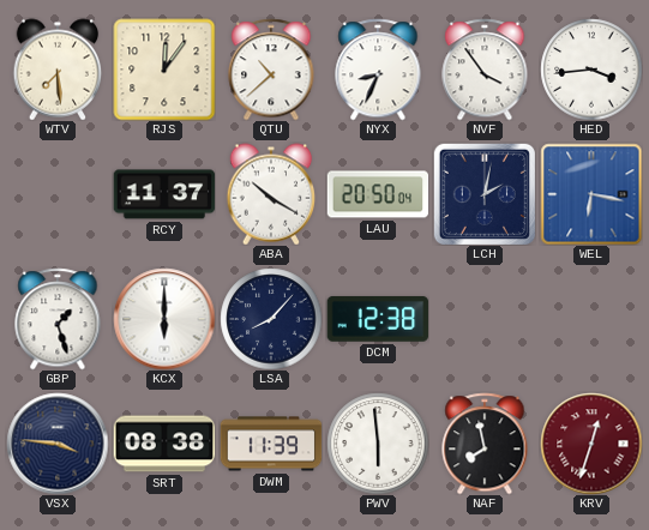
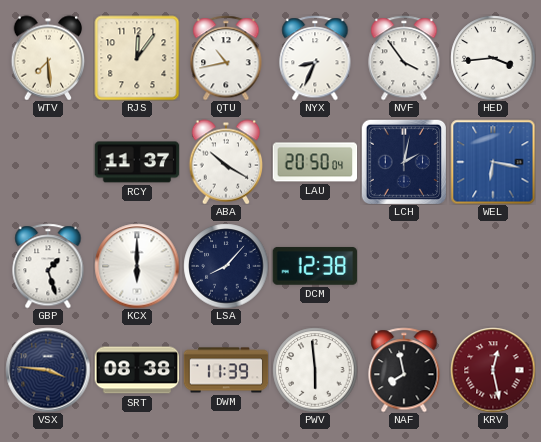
QTU: 10:38 -> 10:43 (226, 58)
KRV: 12:33 -> 12:28 (493, 370)
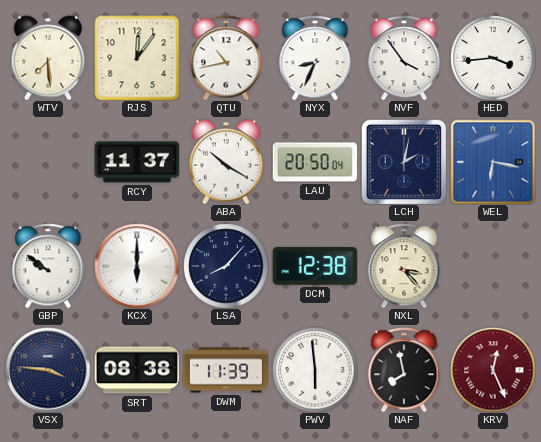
GBP: 1:27 -> 9:51 (48, 266)
NXL: none -> 3:23 (404, 266)
KRV: 12:28 -> 12:26 (493, 370)
